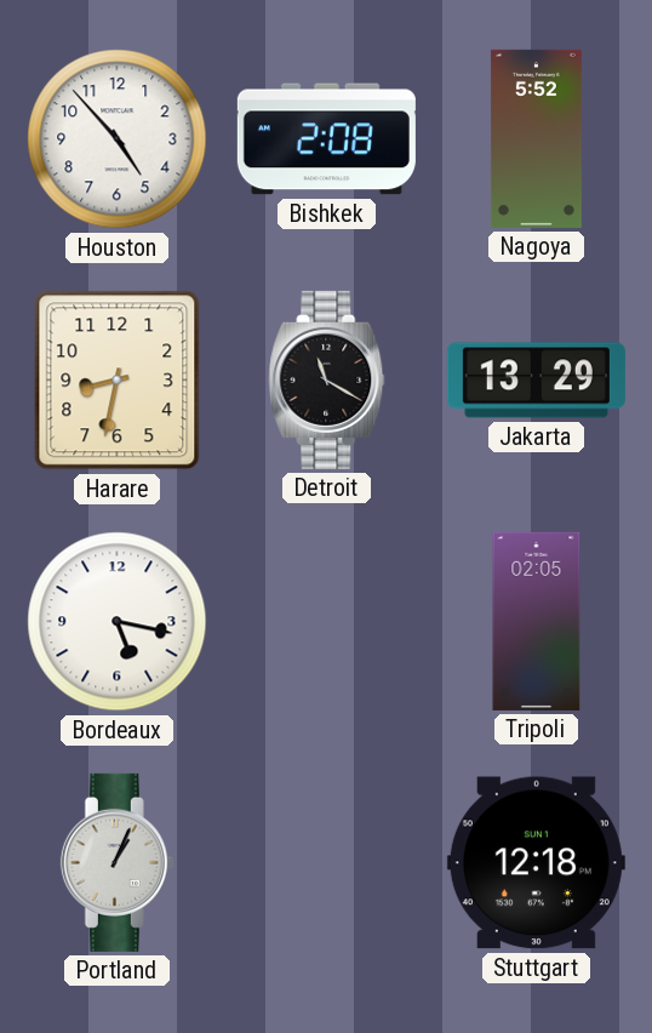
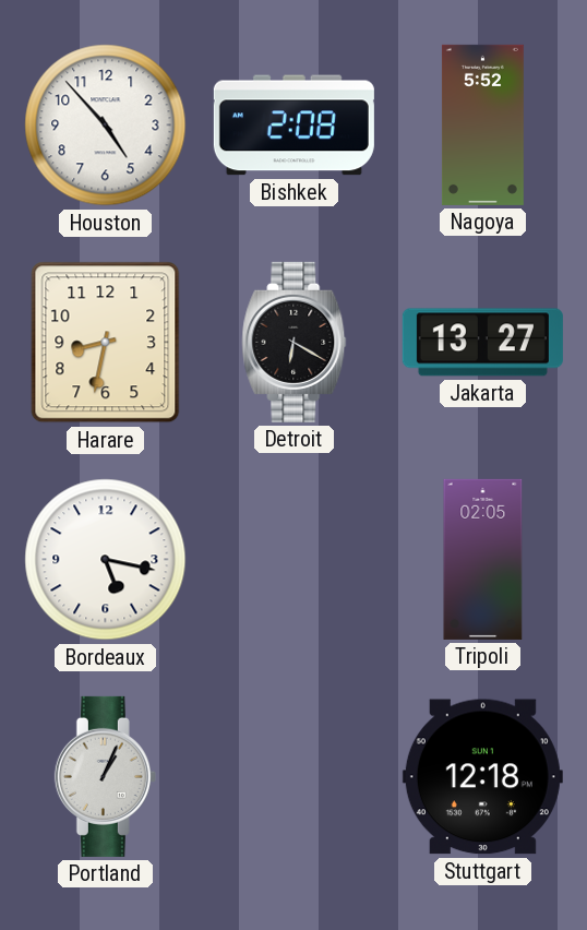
Detroit: 11:20 -> 6:20 (295, 342)
Jakarta: 13:29 -> 13:27 (482, 343)
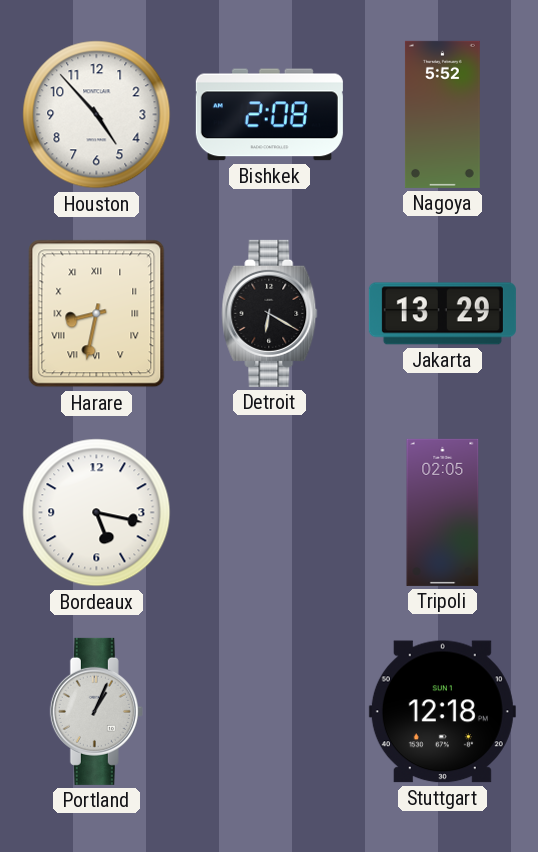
Harare numerals: Arabic -> Roman (97, 314)
Jakarta: 13:27 -> 13:29 (442, 314)
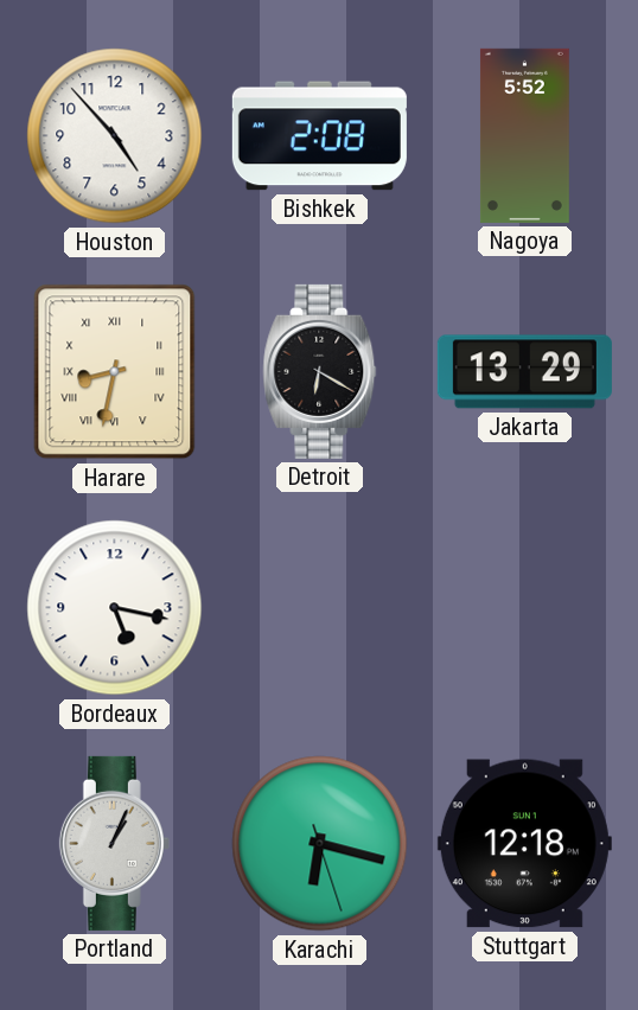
Tripoli: 02:05 -> none (443, 512)
Karachi: none -> 6:17 (320, 844)
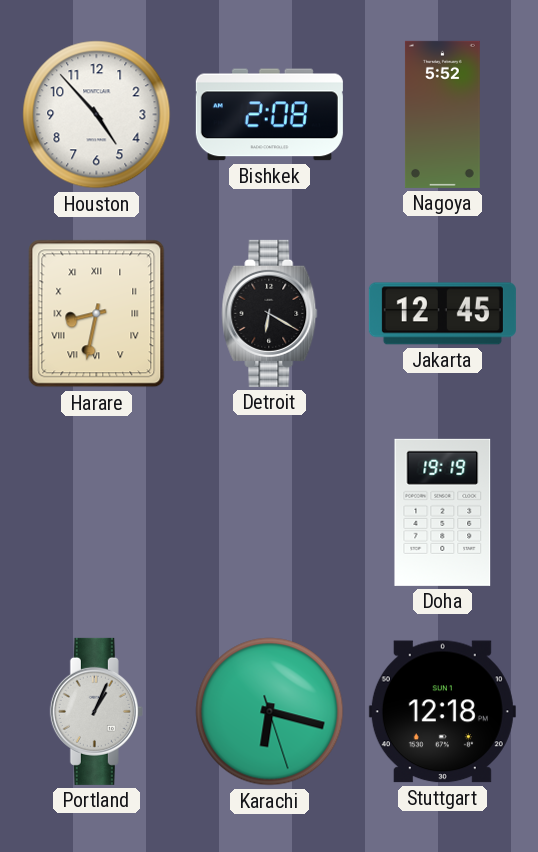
Jakarta: 13:29 -> 12:45 (442, 314)
Bordeaux: 5:17 -> none (115, 608)
Doha: none -> 19:19 (443, 512)
